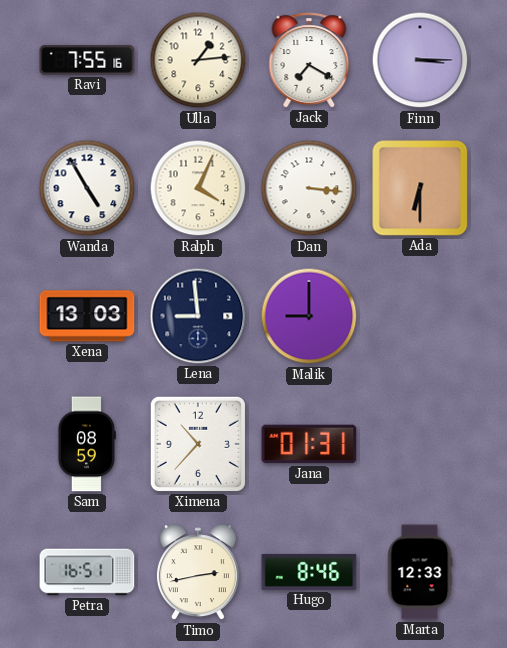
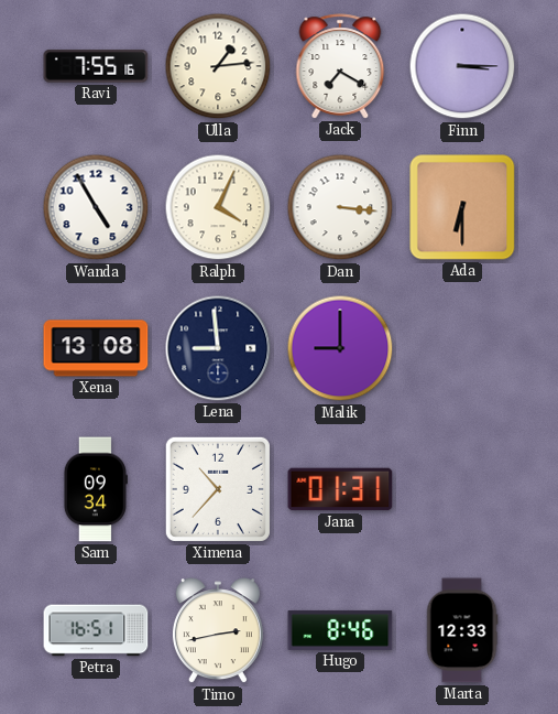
Xena: 13:03 -> 13:08 (96, 348)
Sam: 08:59 -> 09:34 (95, 489)
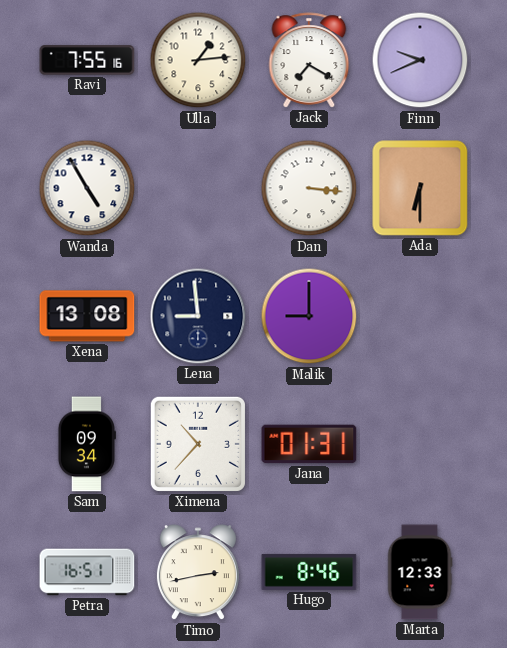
Finn: 3:15 -> 9:41 (420, 60)
Ralph: 4:04 -> none (218, 207)
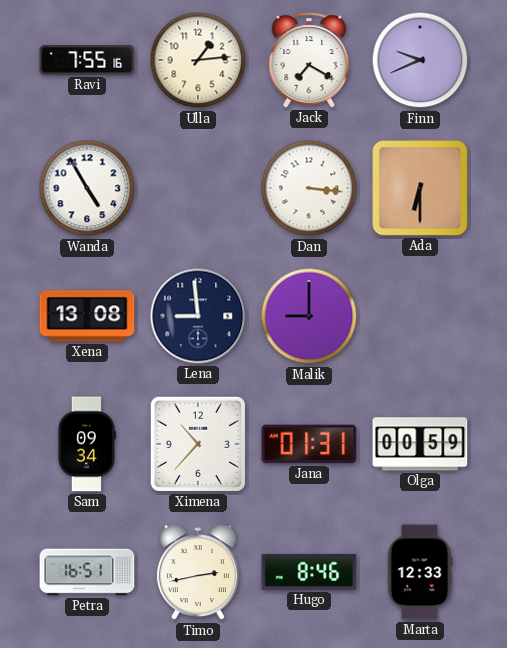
Olga: none -> 00:59 (420, 444)
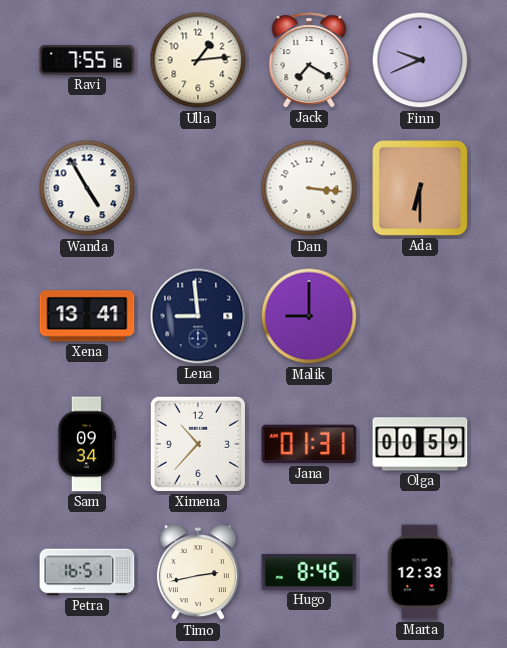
Xena: 13:08 -> 13:41 (87, 316)
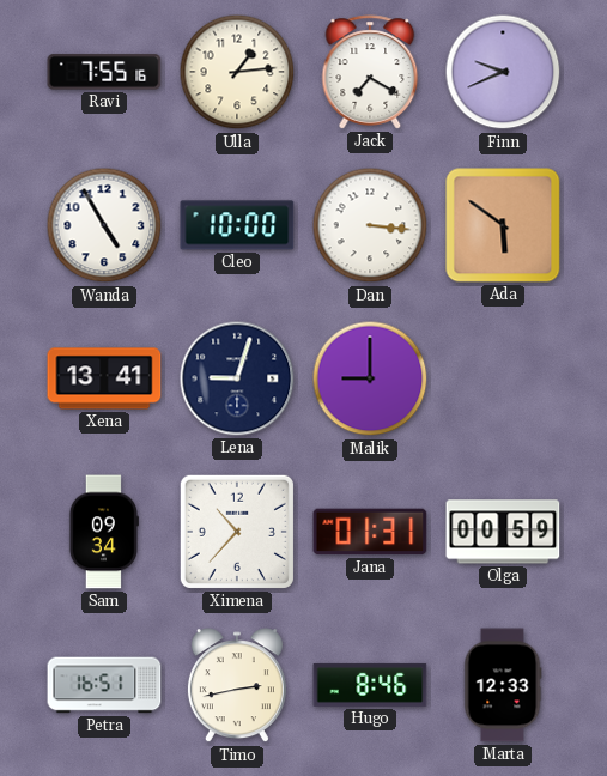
Cleo: none -> 10:00 (237, 225)
Ada: 6:30 -> 5:51 (503, 225)
Lena: 8:59 -> 9:03 (237, 378)
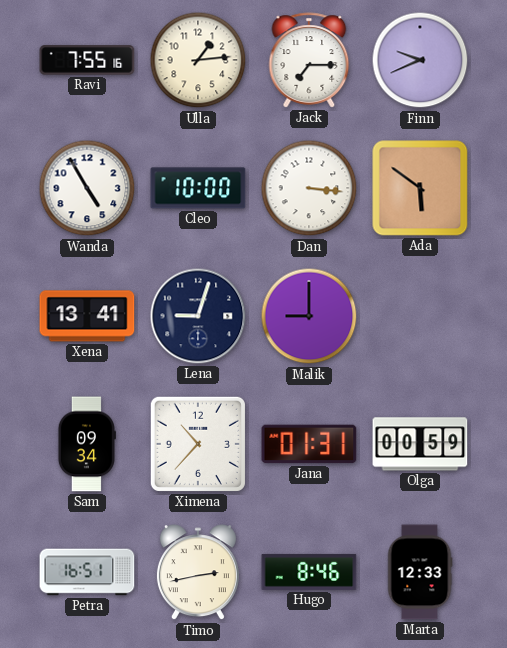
Jack: 7:20 -> 7:15 (309, 60)
